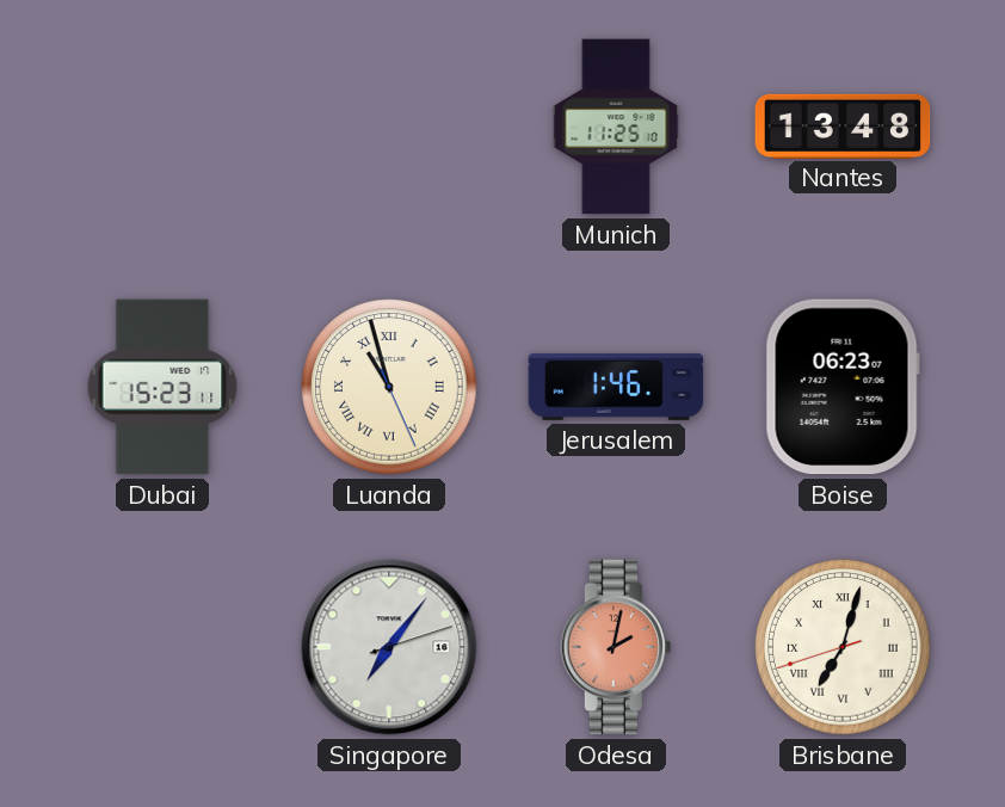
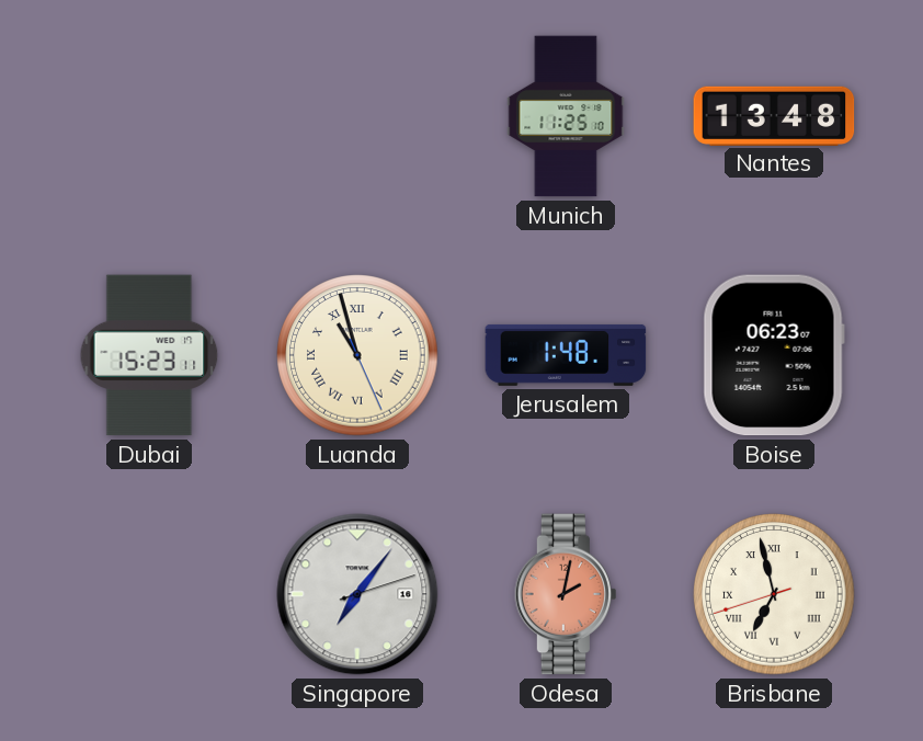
Jerusalem: 1:46 -> 1:48 (566, 355)
Brisbane: 7:02 -> 6:57 (774, 594)
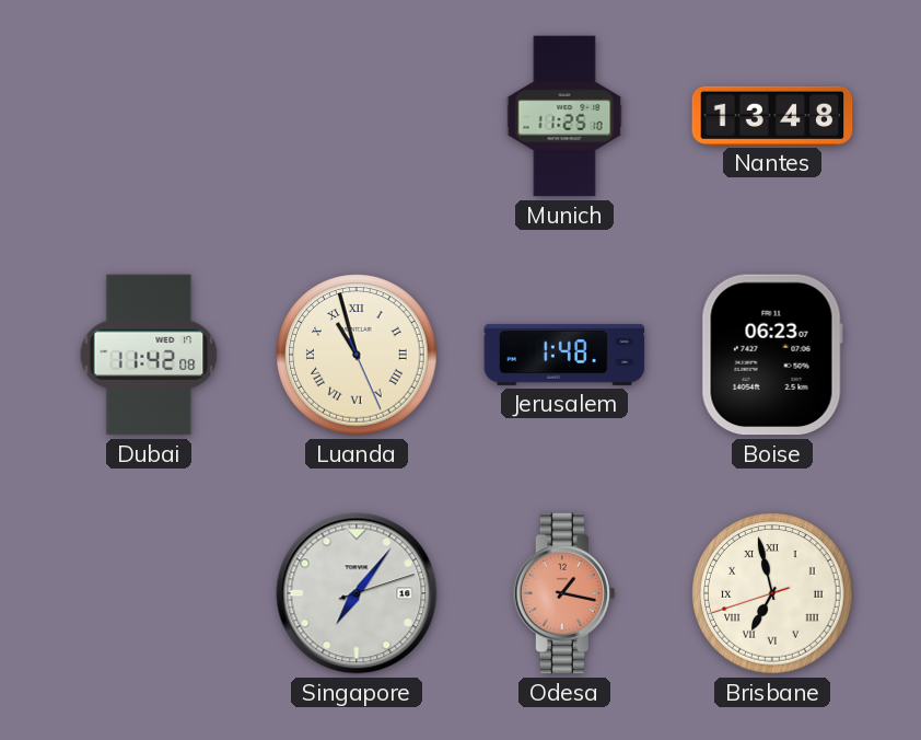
Dubai: 15:23 -> 11:42 (149, 355)
Odesa: 2:02 -> 1:17 (563, 593)
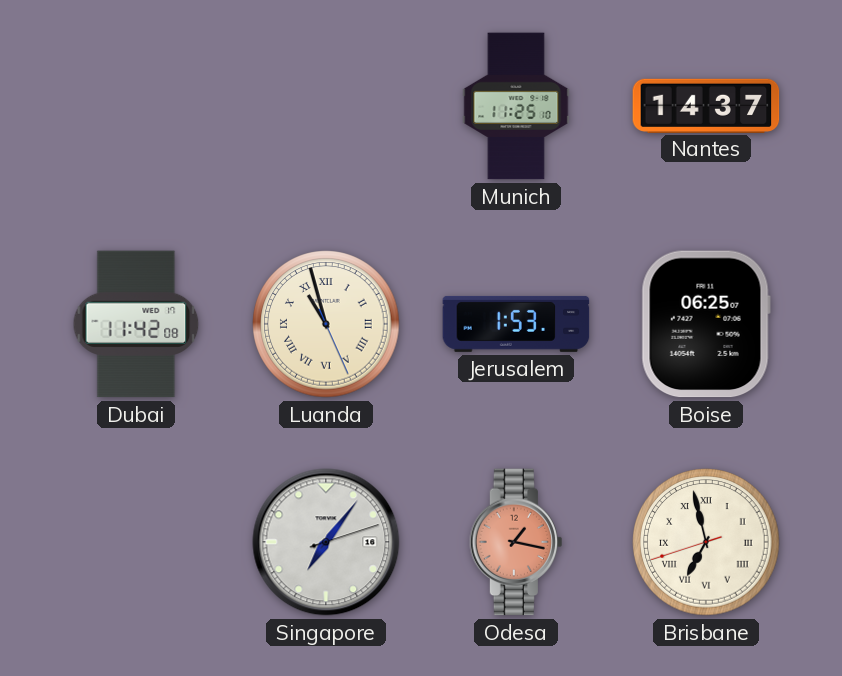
Nantes: 13:48 -> 14:37 (706, 105)
Jerusalem: 1:48 -> 1:53 (516, 324)
Boise: 06:23 -> 06:25 (706, 324)
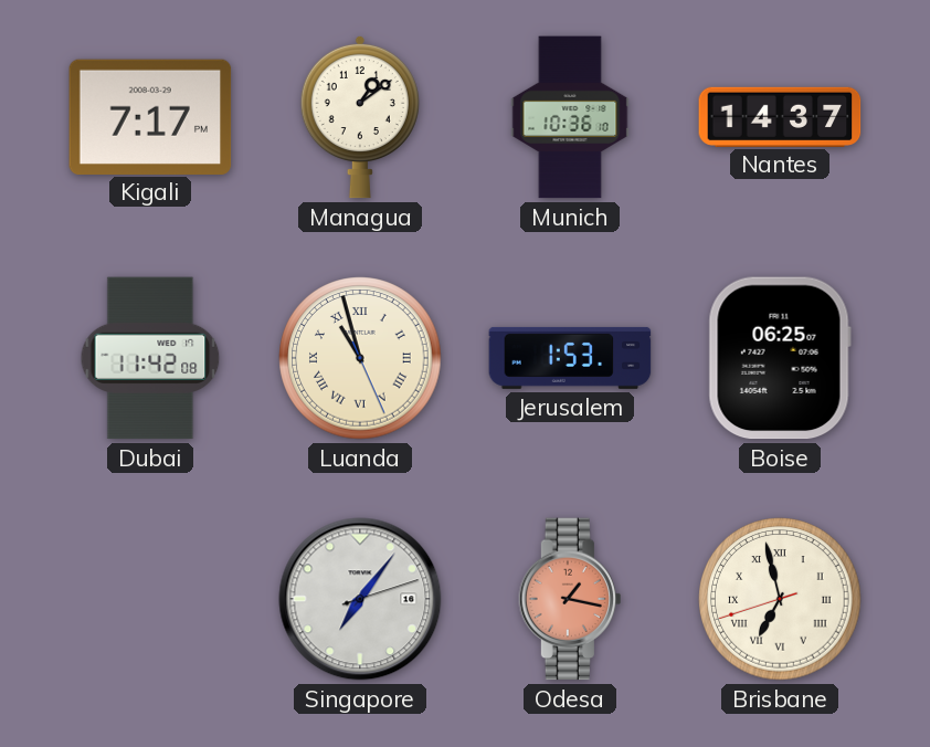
Kigali: none -> 7:17 (150, 116)
Managua: none -> 1:09 (360, 117)
Munich: 11:25 -> 10:36 (570, 117)
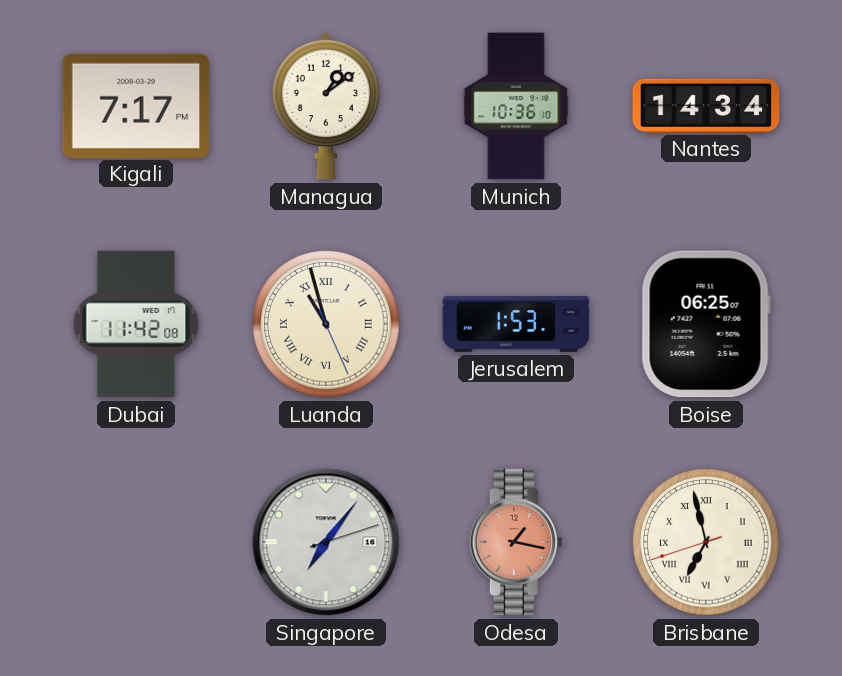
Nantes: 14:37 -> 14:34 (706, 105)
